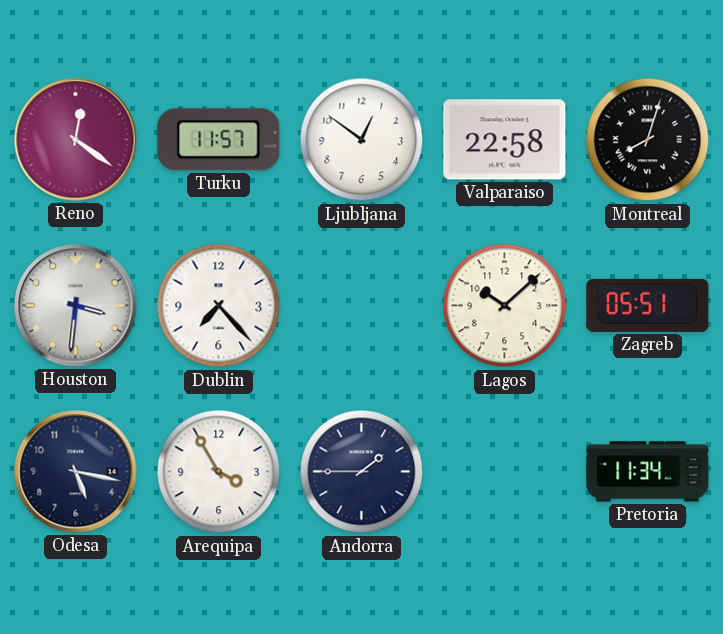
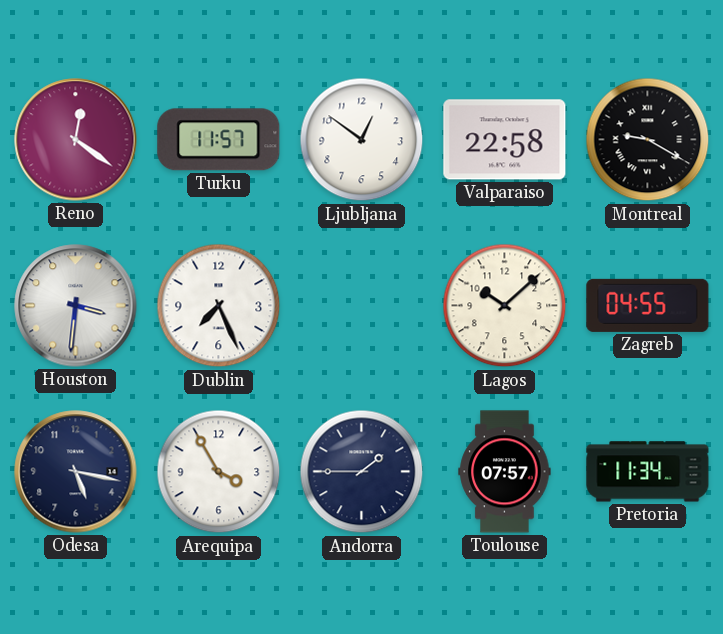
Montreal: 8:03 -> 9:20 (648, 140)
Dublin: 7:23 -> 7:26 (219, 306)
Zagreb: 05:51 -> 04:55 (648, 305)
Toulouse: none -> 07:57 (505, 472)
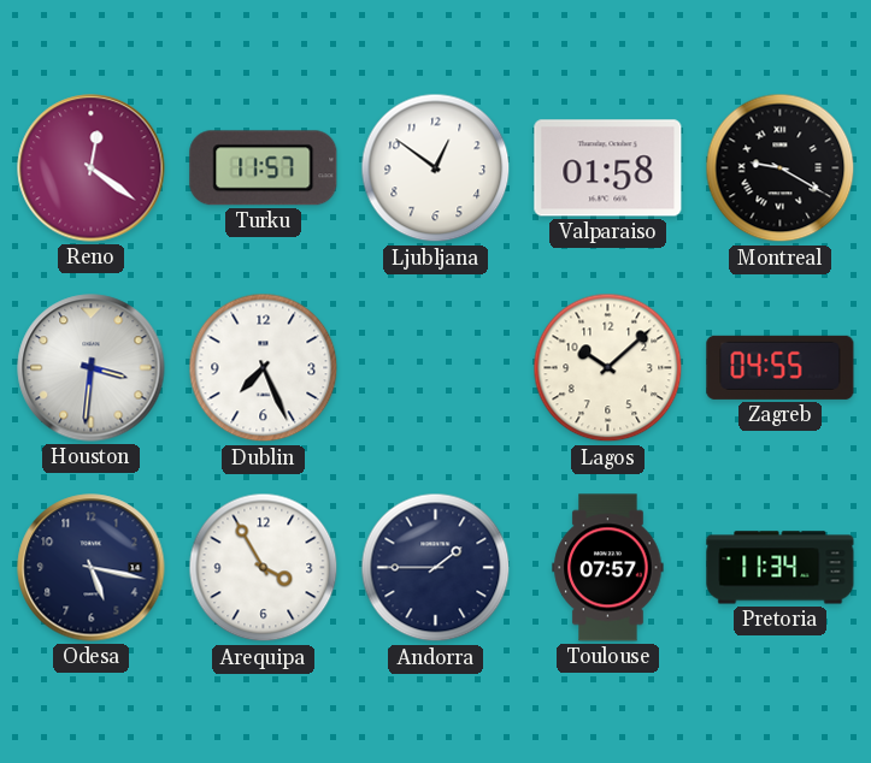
Valparaiso: 22:58 -> 01:58 (608, 168)
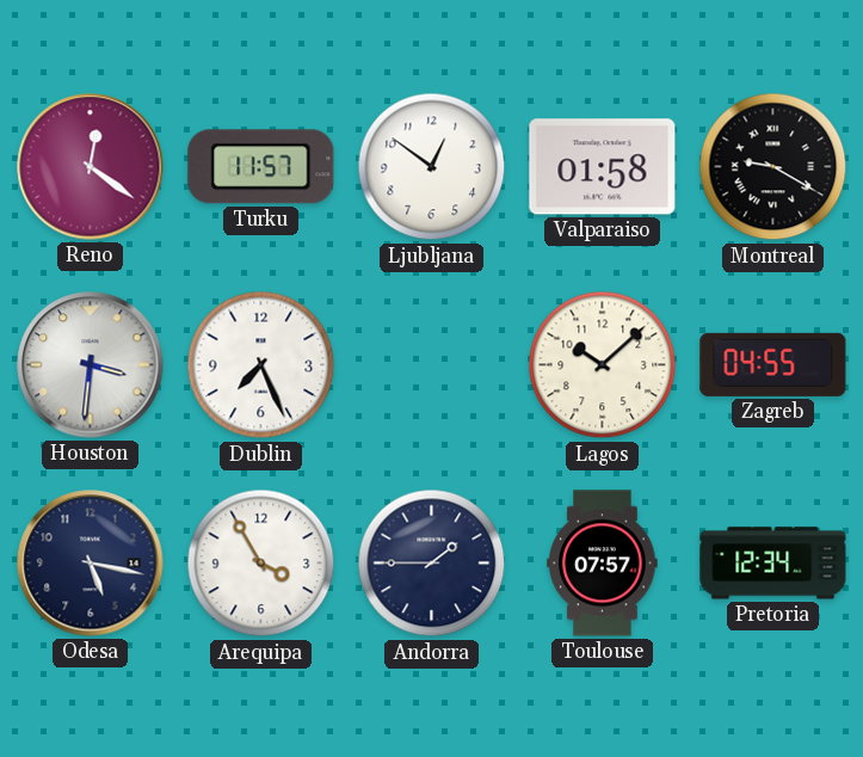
Pretoria: 11:34 -> 12:34 (773, 564)
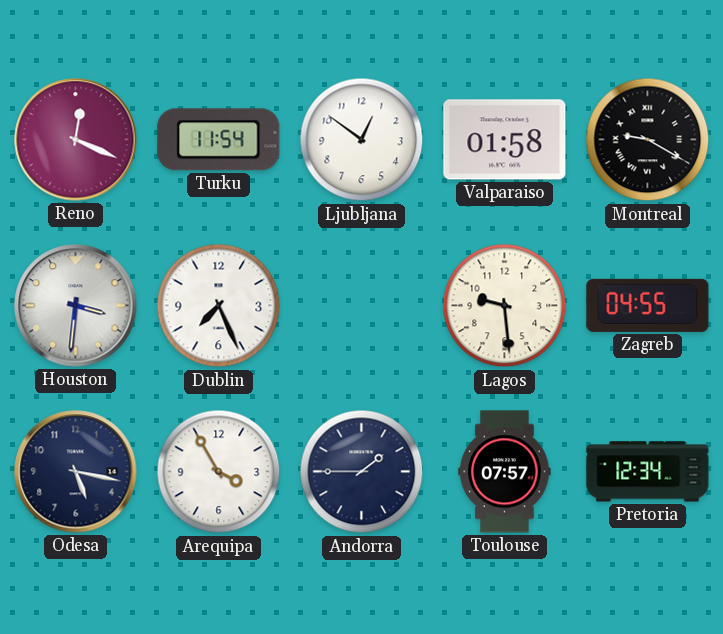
Reno: 12:21 -> 12:19 (76, 140)
Turku: 11:57 -> 11:54 (219, 140)
Lagos: 10:08 -> 9:29 (505, 306)
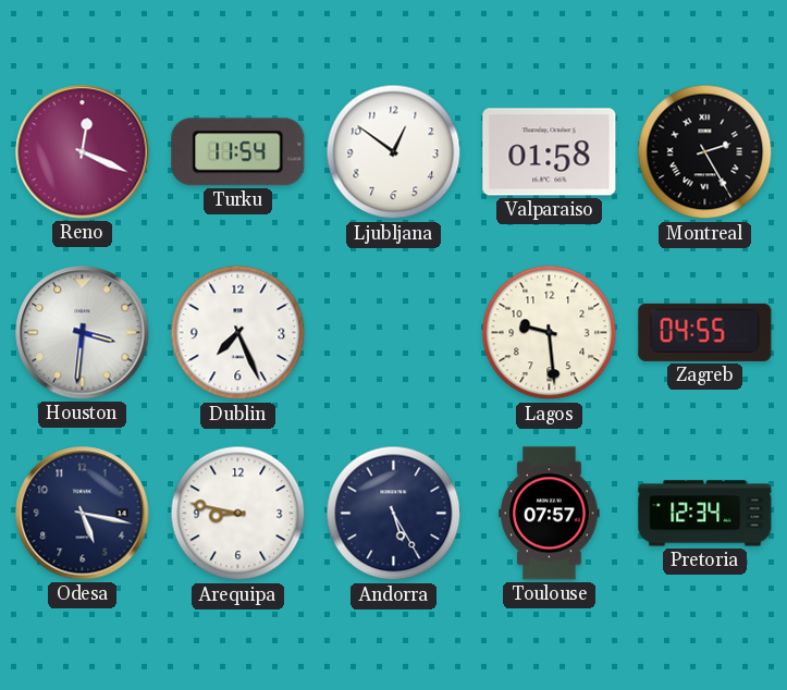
Montreal: 9:20 -> 2:25 (705, 152)
Arequipa: 3:55 -> 8:47 (238, 514)
Andorra: 1:45 -> 5:25 (394, 514)
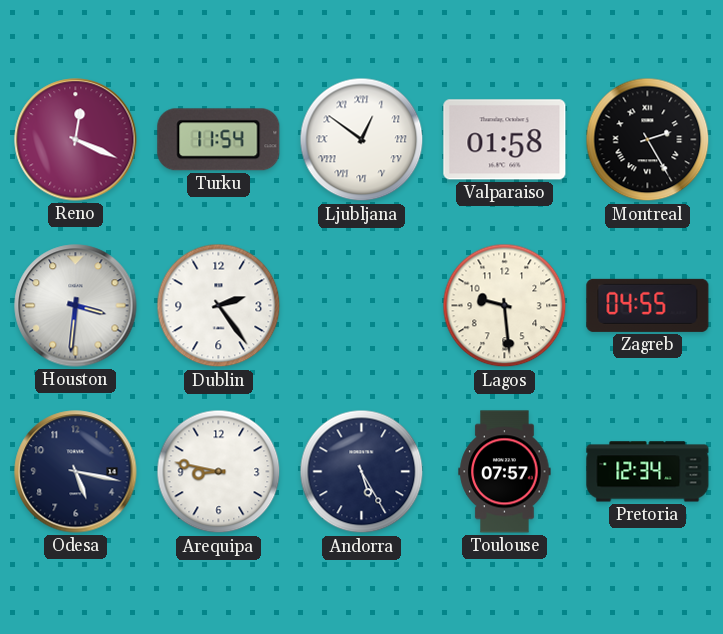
Ljubljana numerals: Arabic -> Roman (362, 140)
Dublin: 7:26 -> 2:24 (219, 306)
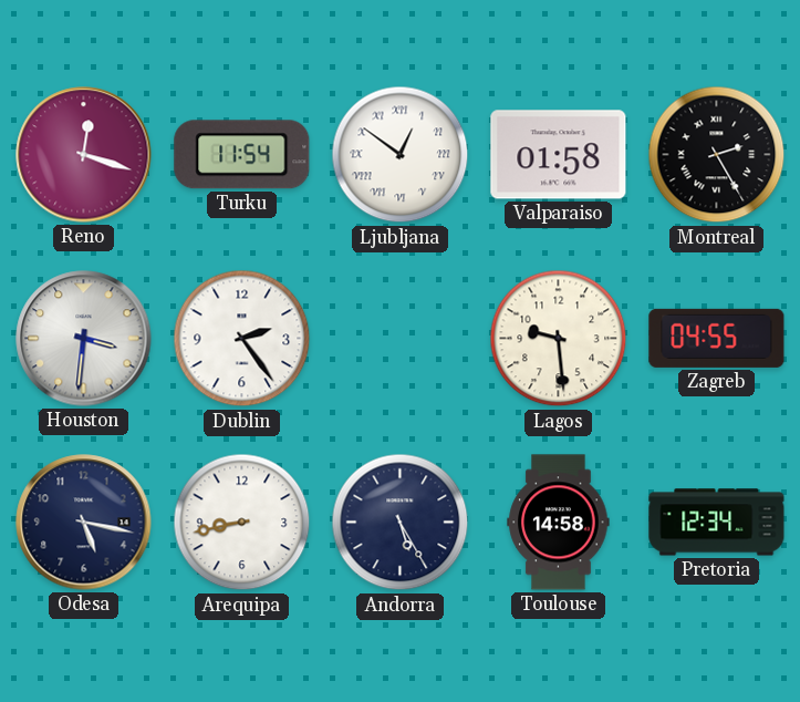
Reno: 12:19 -> 12:18 (84, 155)
Arequipa: 8:47 -> 8:43 (242, 523)
Toulouse: 07:57 -> 14:58 (559, 523)
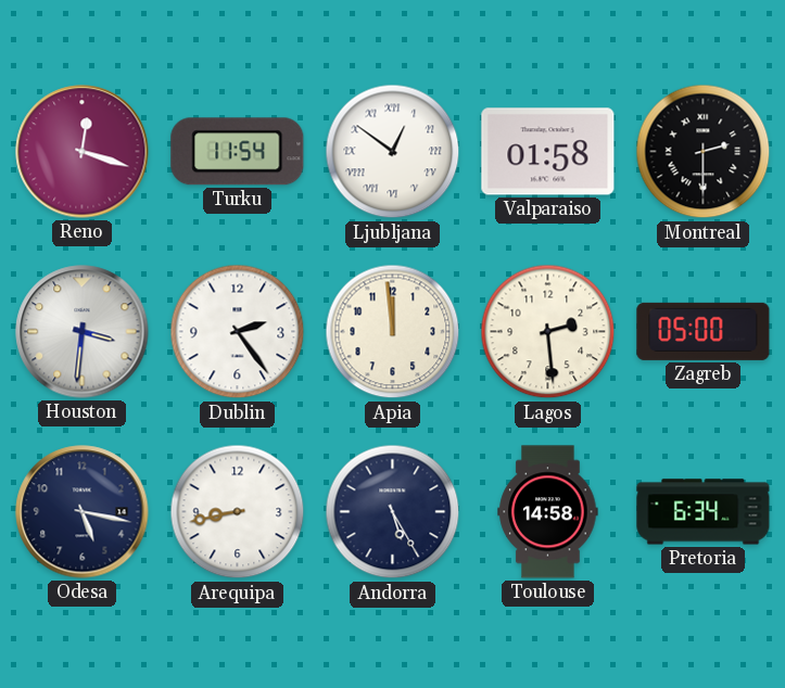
Montreal: 2:25 -> 2:30 (704, 152)
Apia: none -> 11:59 (393, 332)
Lagos: 9:29 -> 2:29 (548, 332)
Zagreb: 04:55 -> 05:00 (704, 331)
Pretoria: 12:34 -> 6:34 (704, 512)
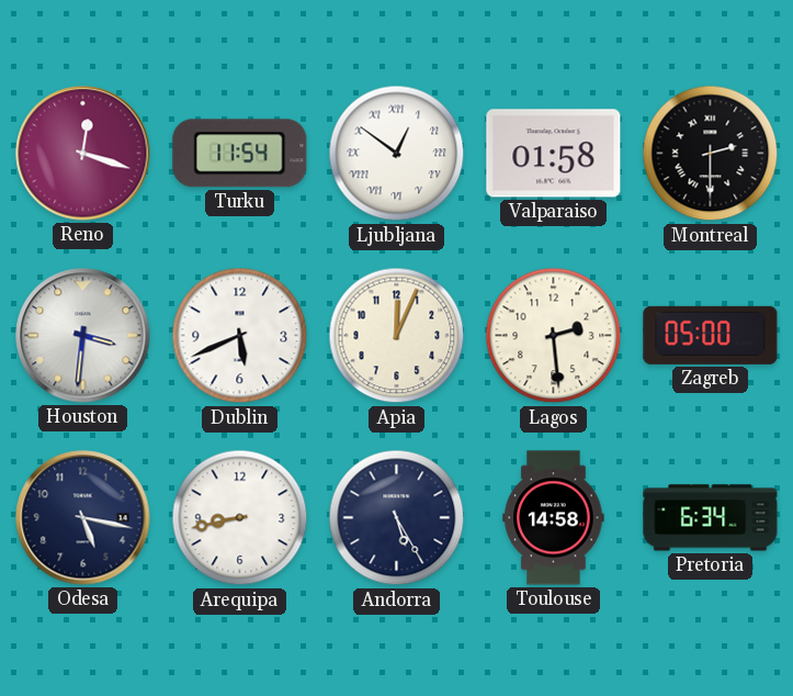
Dublin: 2:24 -> 5:41 (240, 336)
Apia: 11:59 -> 12:04 (397, 336)
